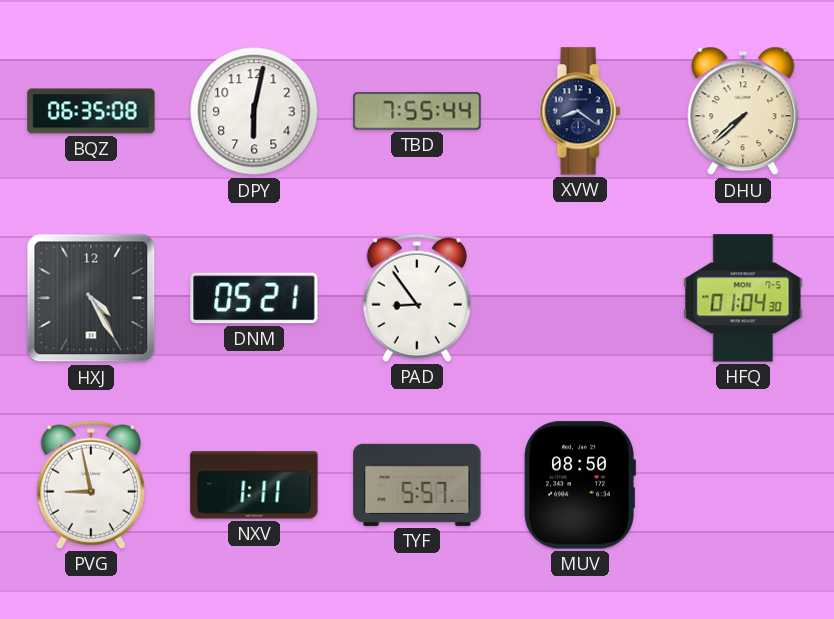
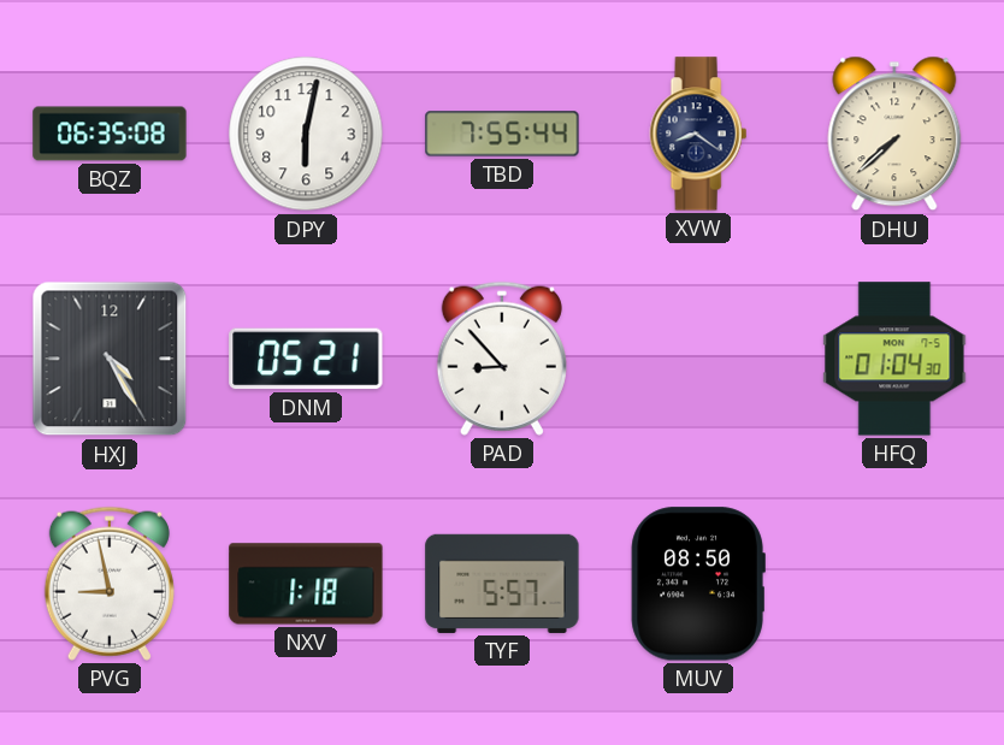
PAD: 8:54 -> 8:53 (502, 359)
NXV: 1:11 -> 1:18 (306, 584)
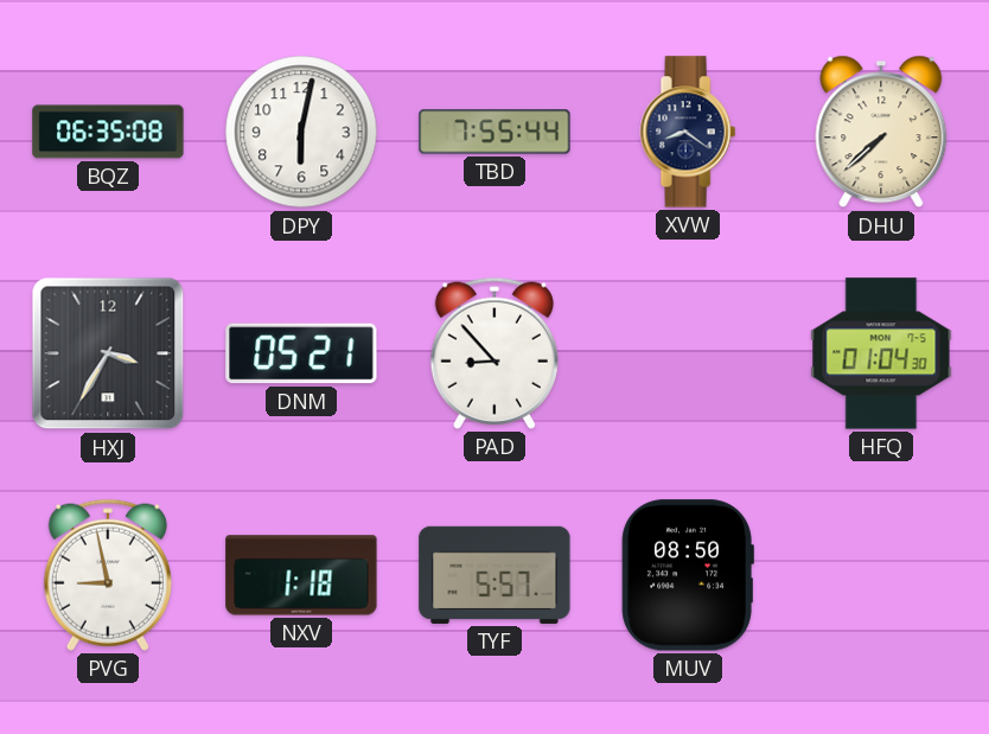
HXJ: 4:25 -> 3:35 (108, 353)
